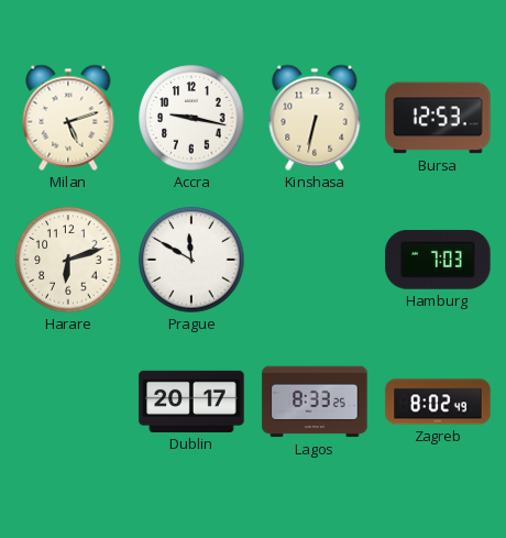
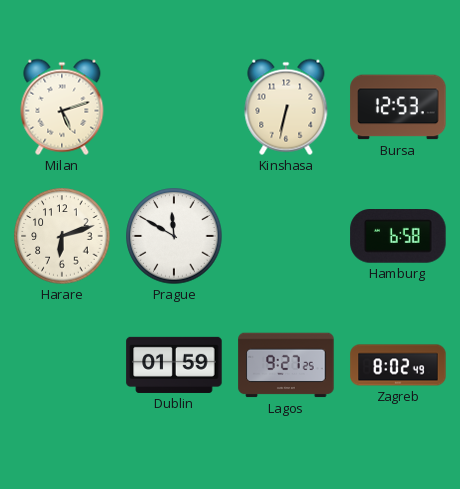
Accra: 9:17 -> none (191, 118)
Hamburg: 7:03 -> 6:58 (398, 237)
Dublin: 20:17 -> 01:59 (174, 365)
Lagos: 8:33 -> 9:27 (286, 365)
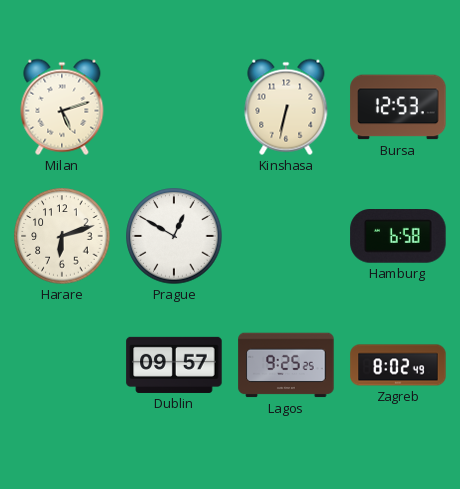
Prague: 11:50 -> 12:50 (174, 236)
Dublin: 01:59 -> 09:57 (174, 365)
Lagos: 9:27 -> 9:25 (286, 365)
